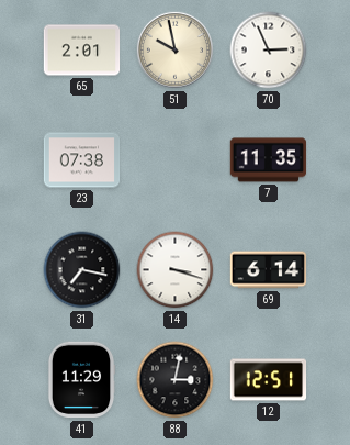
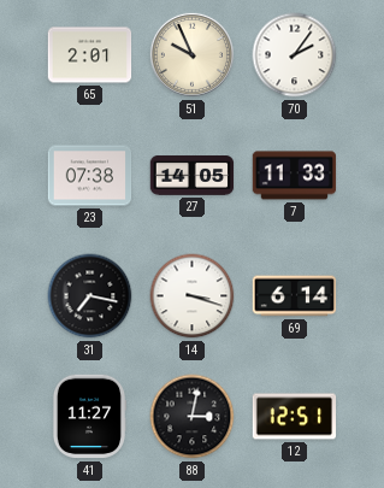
51: 9:58 -> 9:56 (191, 54)
70: 2:56 -> 2:06 (295, 55)
27: none -> 14:05 (193, 176)
7: 11:35 -> 11:33 (295, 176)
41: 11:29 -> 11:27 (89, 417)
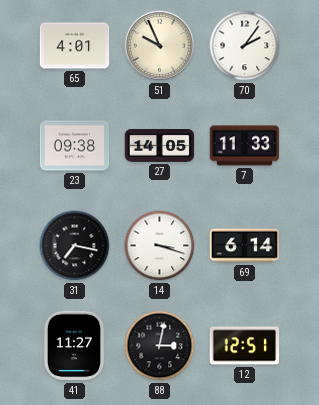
65: 2:01 -> 4:01 (75, 46)
23: 07:38 -> 09:38 (75, 146)
